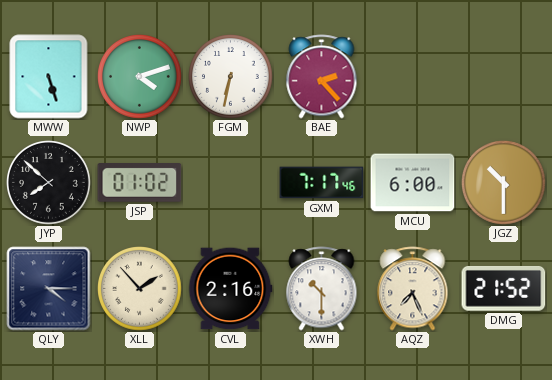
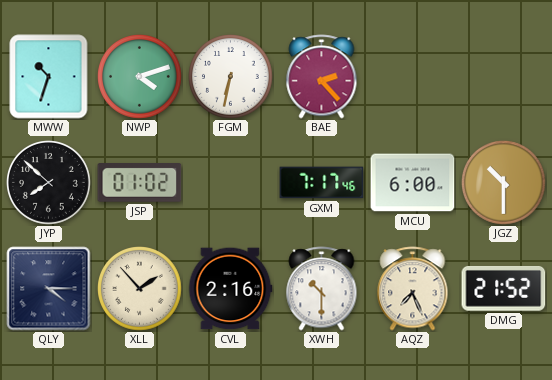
MWW: 5:27 -> 10:33 (49, 77)
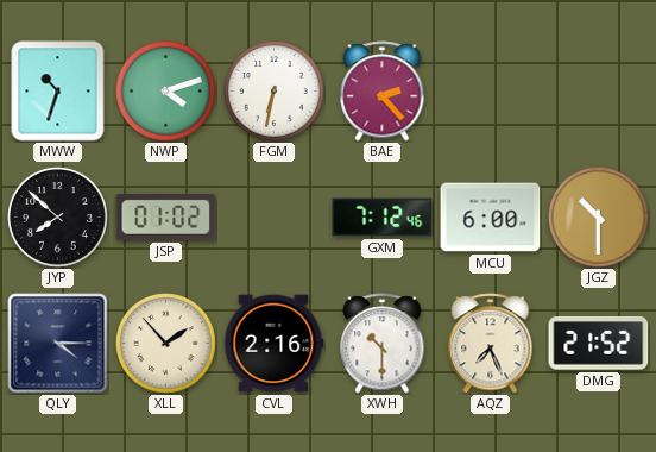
GXM: 7:17 -> 7:12 (383, 218)
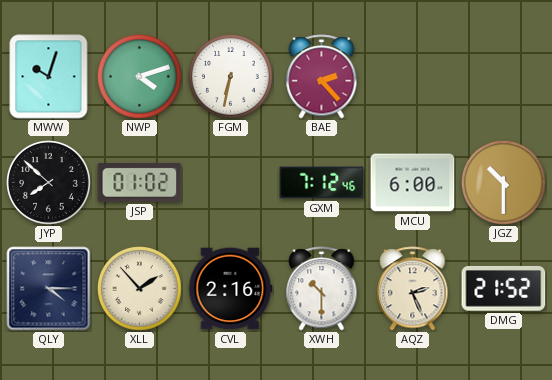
MWW: 10:33 -> 10:03 (49, 77)
AQZ: 7:26 -> 2:26 (413, 289)
